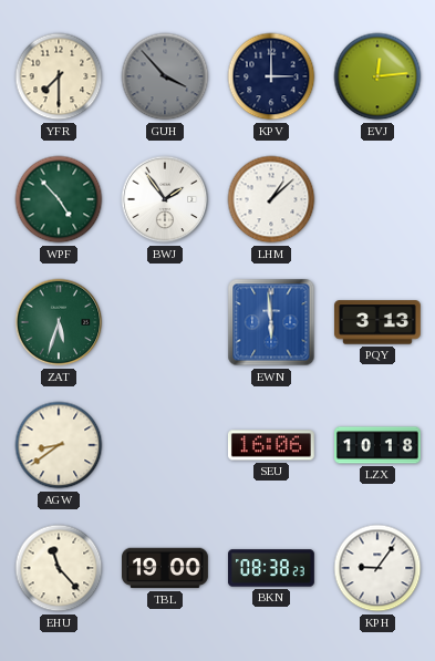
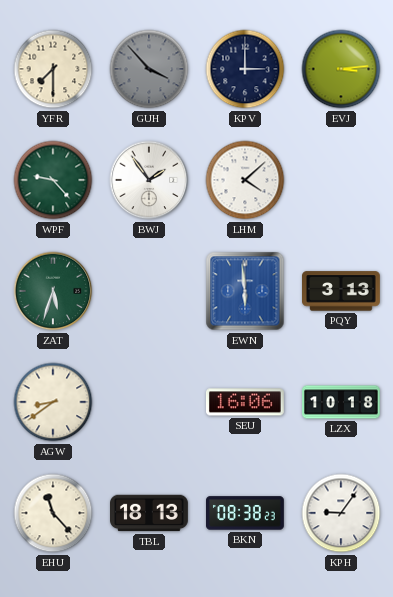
EVJ: 12:14 -> 3:14 (341, 69)
WPF: 4:53 -> 9:23 (53, 180)
LHM: 1:08 -> 4:08 (245, 180)
TBL: 19:00 -> 18:13 (150, 513)
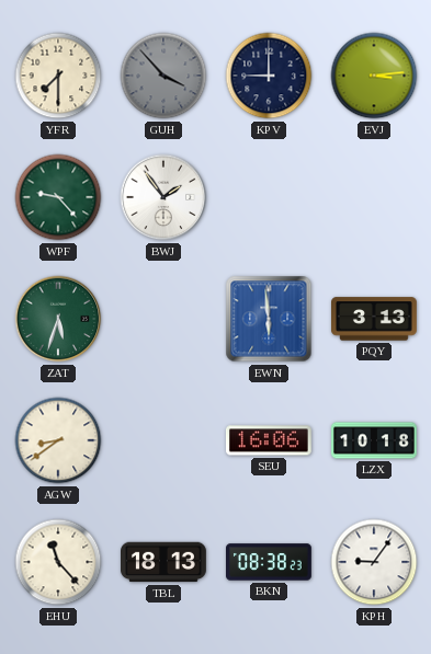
KPV: 3:00 -> 9:00 (269, 76)
LHM: 4:08 -> none (245, 180)
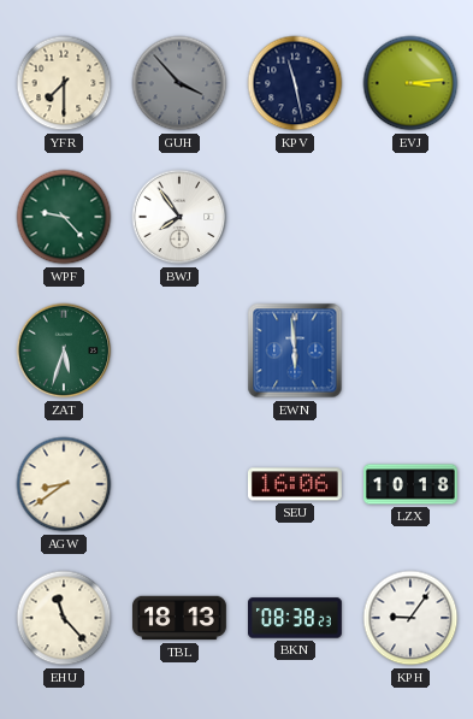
KPV: 9:00 -> 11:28 (295, 83)
BWJ: 1:54 -> 7:54 (179, 217)
PQY: 3:13 -> none (375, 319)
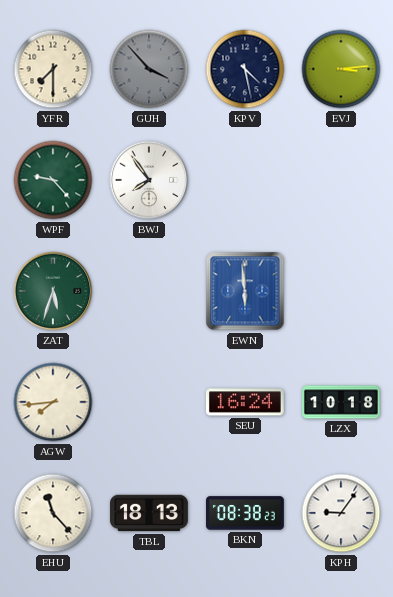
KPV: 11:28 -> 4:28 (245, 69)
AGW: 8:39 -> 7:44 (53, 402)
SEU: 16:06 -> 16:24 (245, 402)
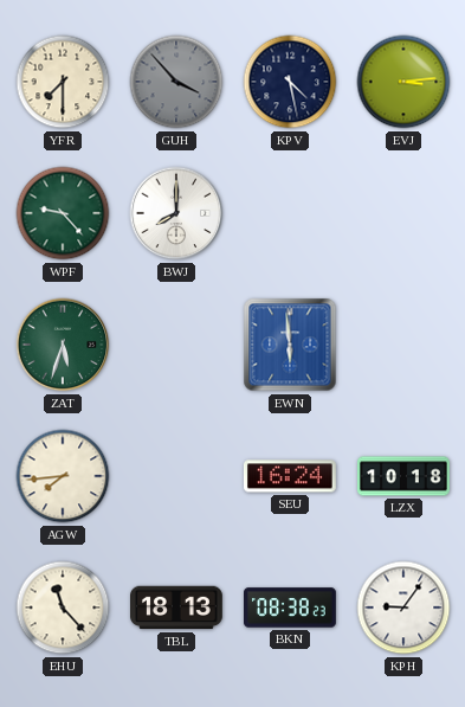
BWJ: 7:54 -> 8:00 (176, 213)
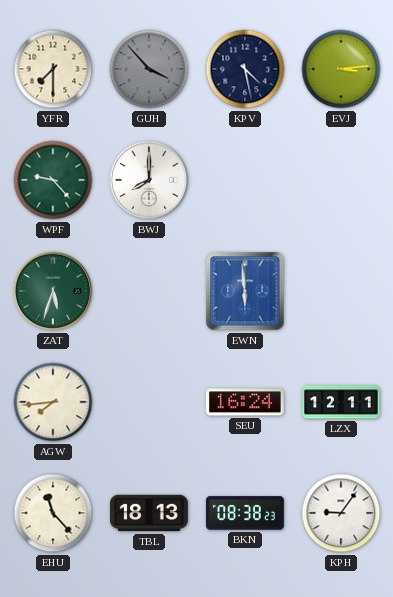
LZX: 10:18 -> 12:11 (342, 402)
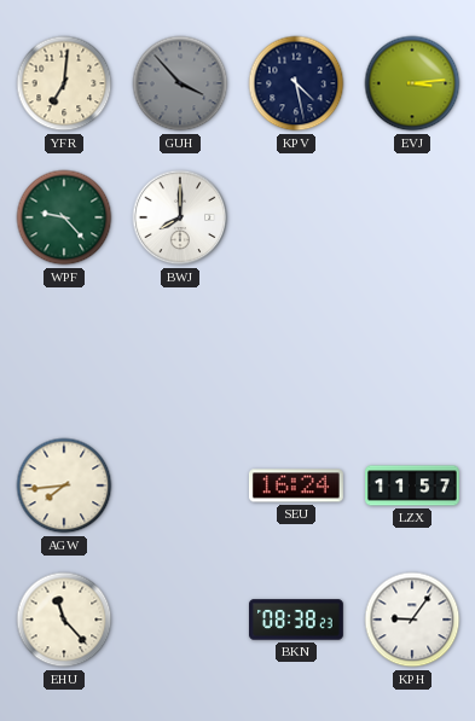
YFR: 7:30 -> 7:01 (64, 83)
ZAT: 5:33 -> none (53, 291)
EWN: 5:59 -> none (245, 291)
LZX: 12:11 -> 11:57 (413, 485)
TBL: 18:13 -> none (150, 513)
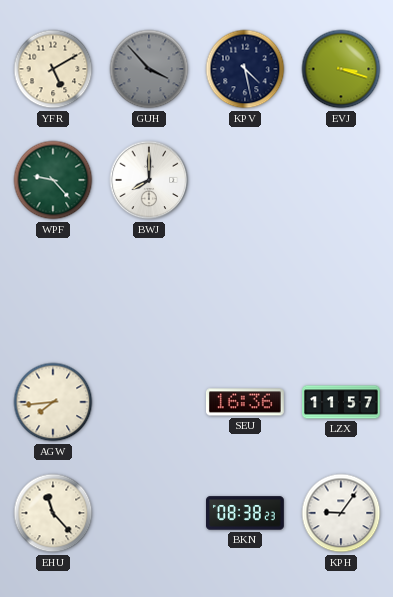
YFR: 7:01 -> 5:10 (53, 69)
EVJ: 3:14 -> 3:18 (341, 69)
SEU: 16:24 -> 16:36 (245, 402)
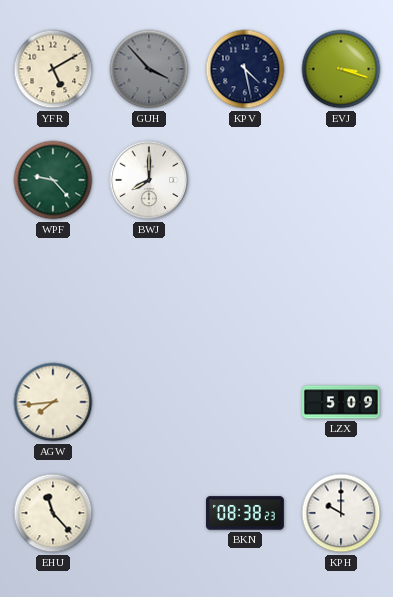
SEU: 16:36 -> none (245, 402)
LZX: 11:57 -> 5:09 (342, 402)
KPH: 9:06 -> 10:00 (341, 513)
